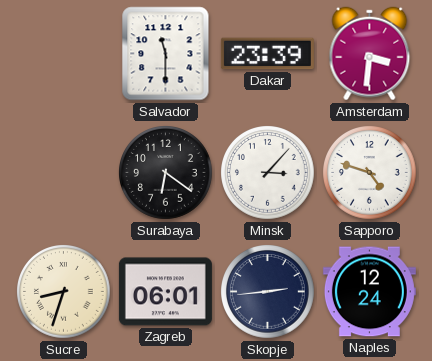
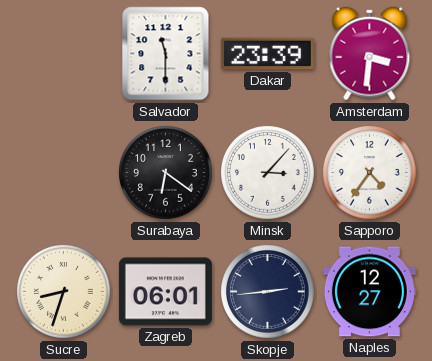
Sapporo: 4:48 -> 4:36 (370, 173)
Naples: 12:24 -> 12:27 (369, 292)
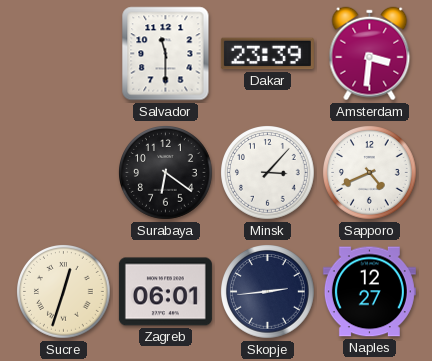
Sapporo: 4:36 -> 4:41 (370, 173)
Sucre: 8:33 -> 12:33 (64, 292)
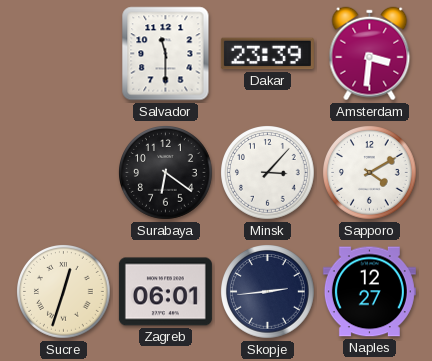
Sapporo: 4:41 -> 4:10 (370, 173)
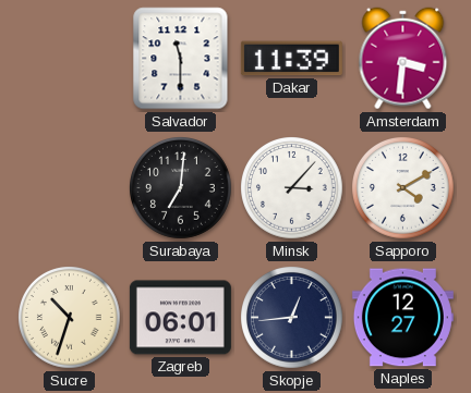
Dakar: 23:39 -> 11:39 (291, 59)
Surabaya: 6:21 -> 7:01 (181, 188)
Sucre: 12:33 -> 10:33 (70, 318)
Skopje: 2:44 -> 12:44 (292, 318)
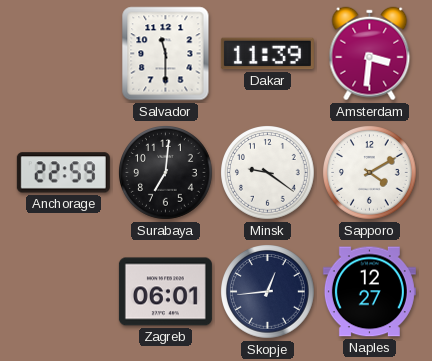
Anchorage: none -> 22:59 (63, 173)
Minsk: 3:07 -> 9:21 (268, 173)
Sucre: 10:33 -> none (70, 318)
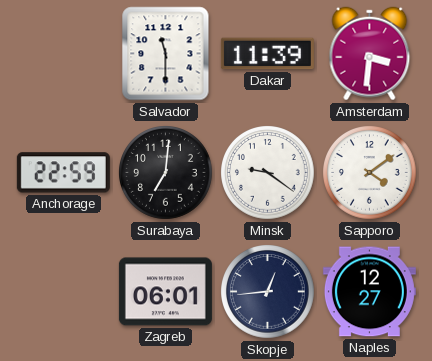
Sapporo: 4:10 -> 4:09 (370, 173)
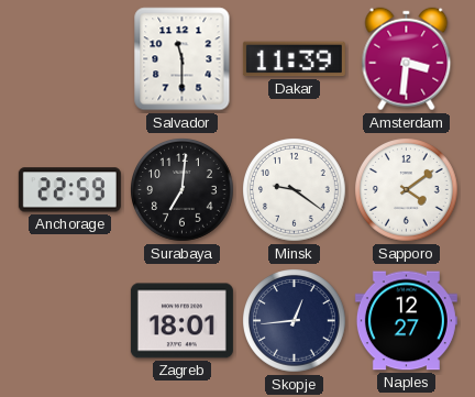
Zagreb: 06:01 -> 18:01 (181, 321)
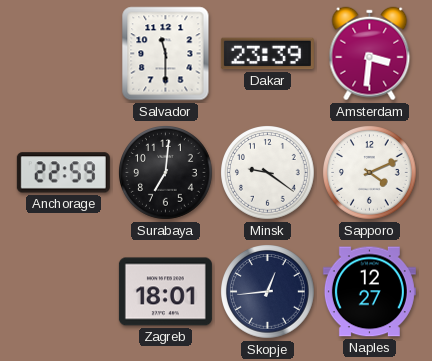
Dakar: 11:39 -> 23:39 (267, 54)
Sapporo: 4:09 -> 4:11 (370, 173)
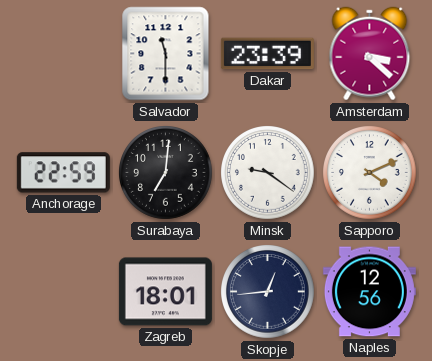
Amsterdam: 3:31 -> 3:22 (370, 54)
Naples: 12:27 -> 12:56 (369, 292)
